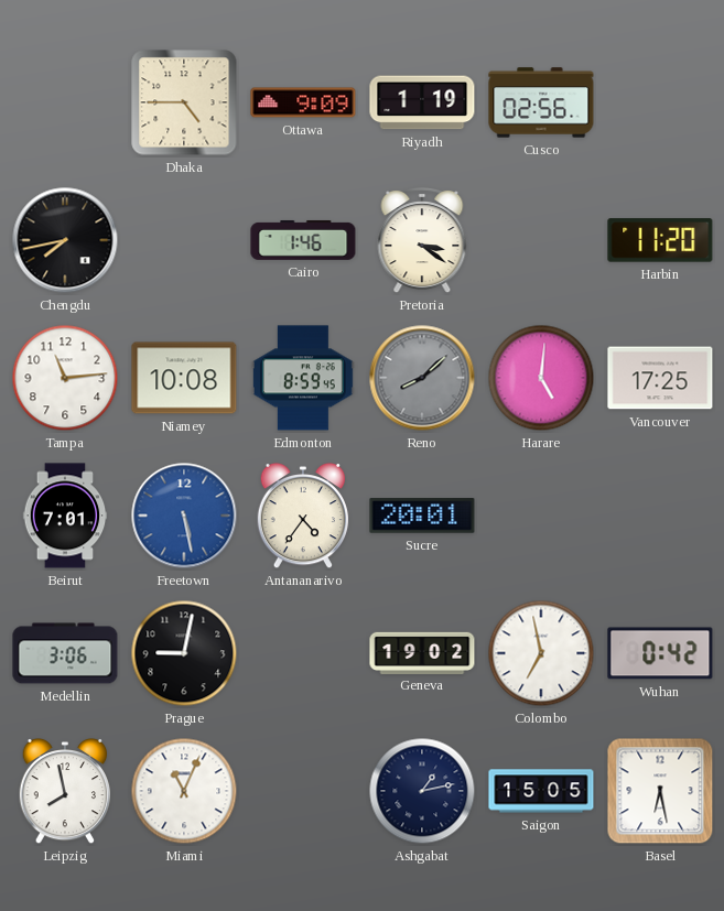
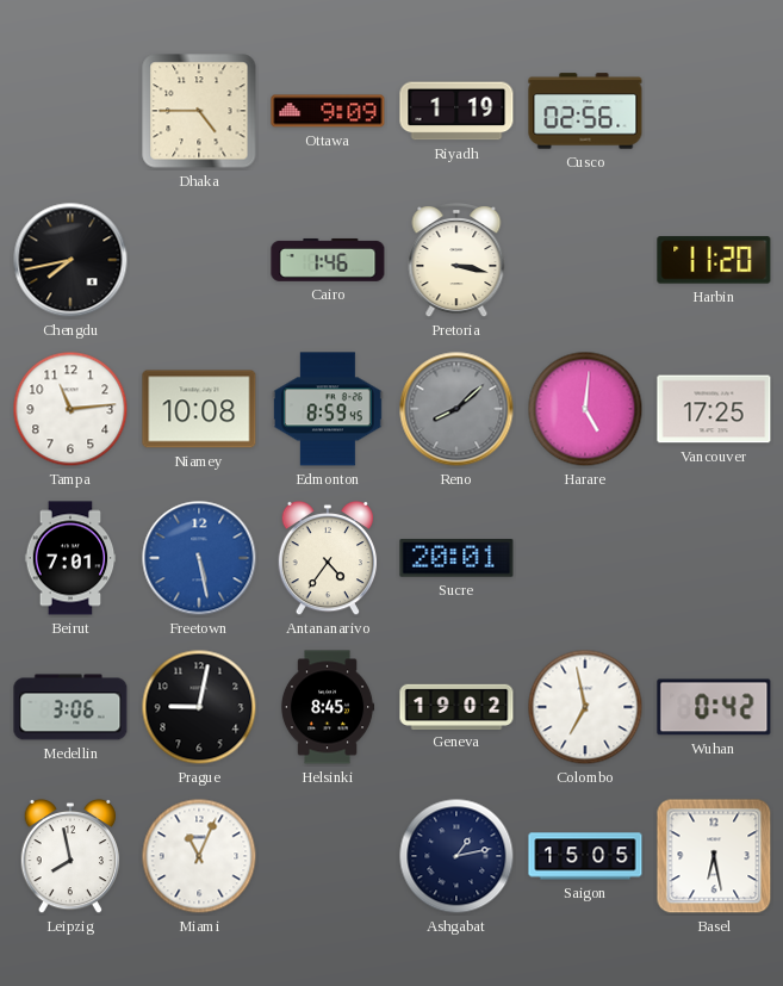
Pretoria: 3:21 -> 3:17 (456, 261)
Helsinki: none -> 8:45 (328, 707)
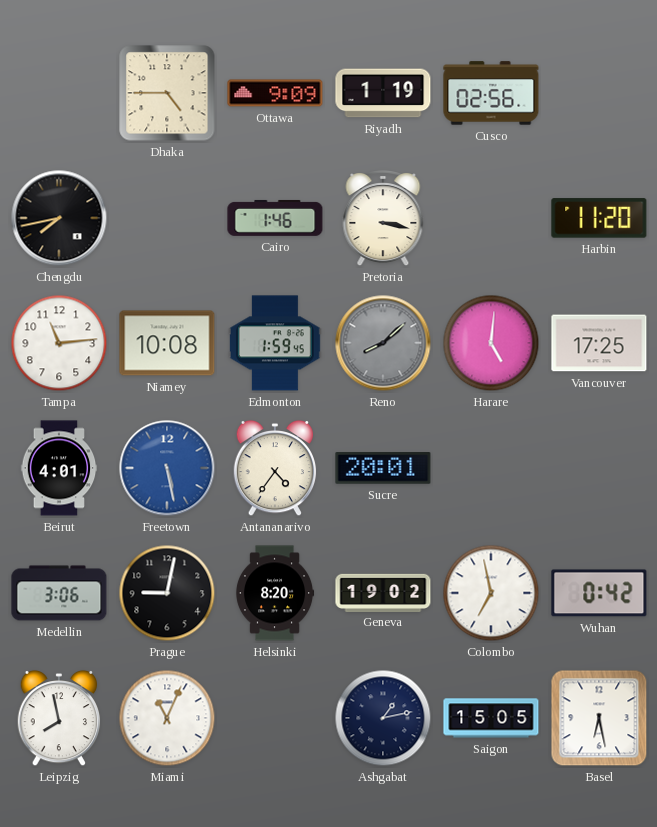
Edmonton: 8:59 -> 1:59 (275, 343)
Beirut: 7:01 -> 4:01 (59, 468)
Helsinki: 8:45 -> 8:20 (275, 593)
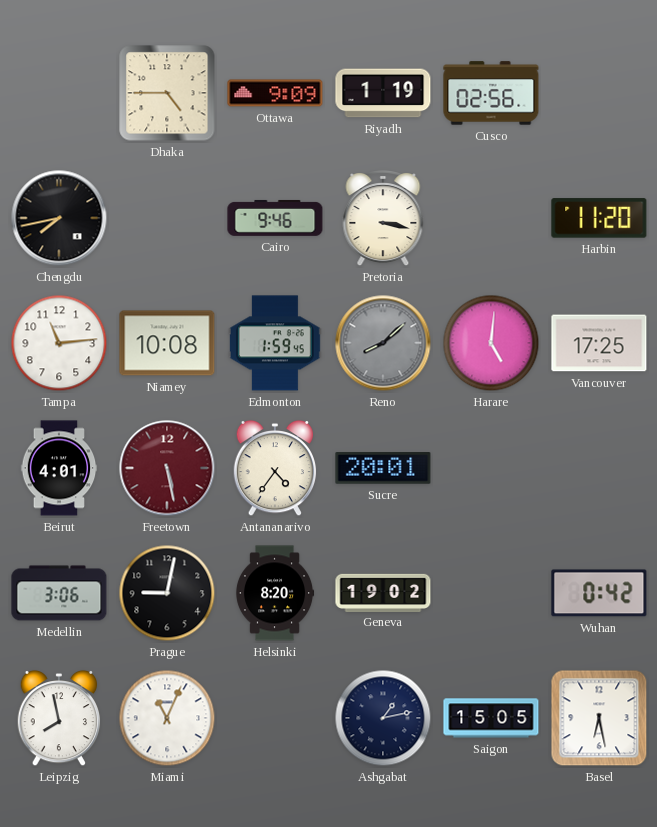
Cairo: 1:46 -> 9:46 (275, 218)
Freetown dial: blue -> burgundy (167, 468)
Colombo: 6:58 -> none (491, 593)
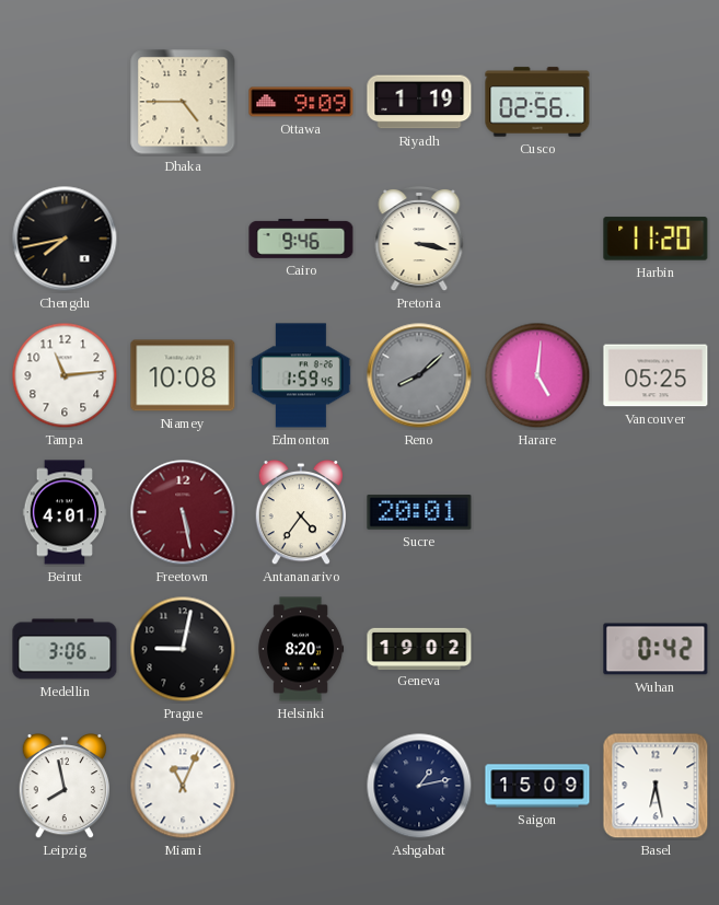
Vancouver: 17:25 -> 05:25 (656, 375)
Saigon: 15:05 -> 15:09 (537, 786)
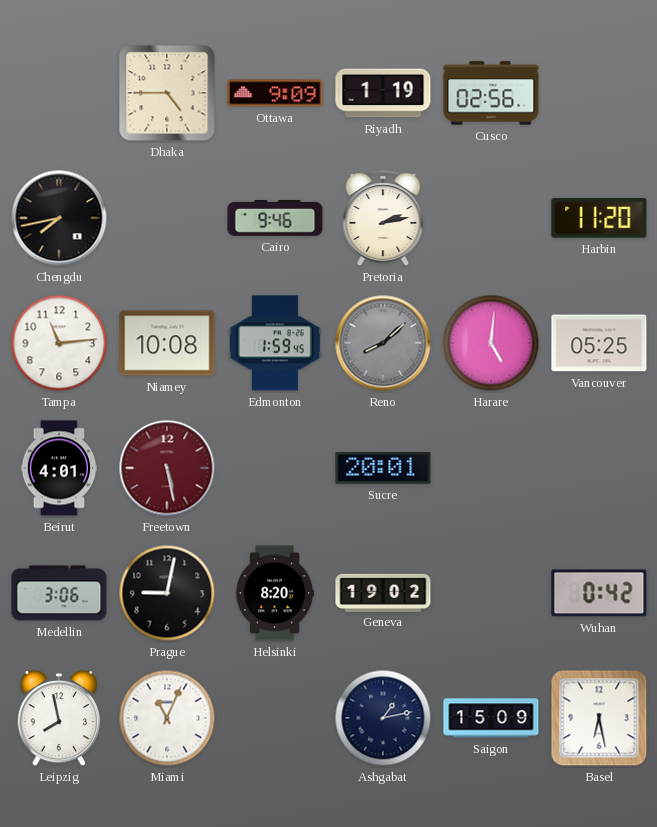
Pretoria: 3:17 -> 2:13 (383, 219)
Antananarivo: 4:36 -> none (301, 512)
